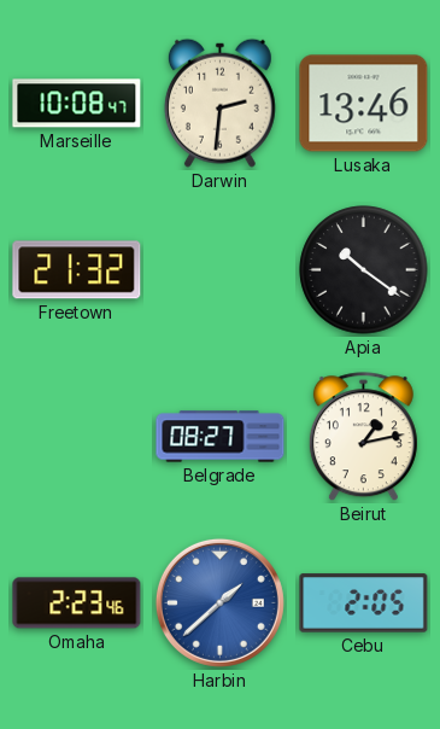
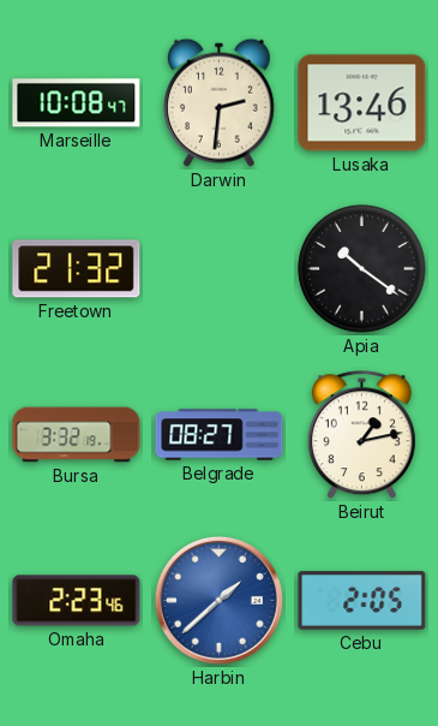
Bursa: none -> 3:32 (77, 435)
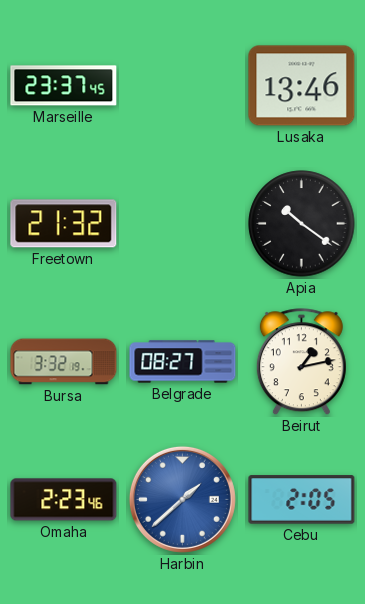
Marseille: 10:08 -> 23:37 (64, 86)
Darwin: 2:31 -> none (218, 102)
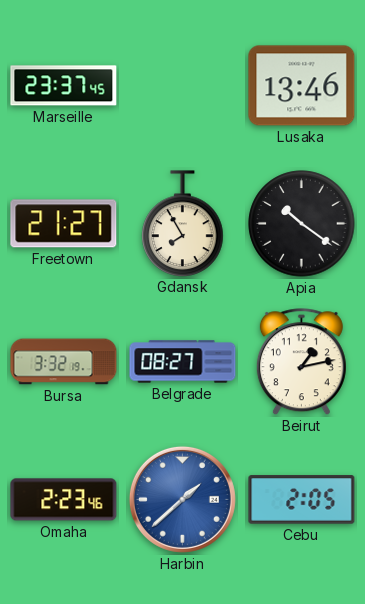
Freetown: 21:32 -> 21:27 (64, 224)
Gdansk: none -> 7:55 (183, 223)
